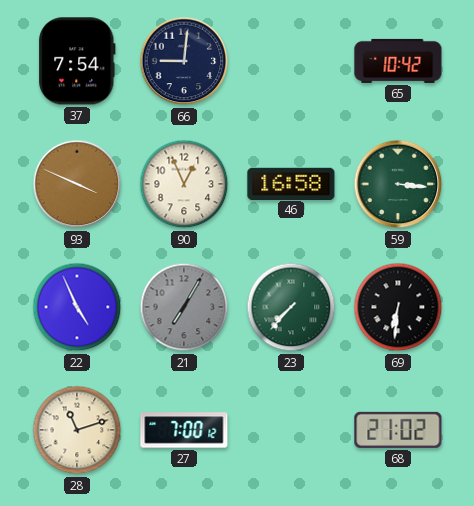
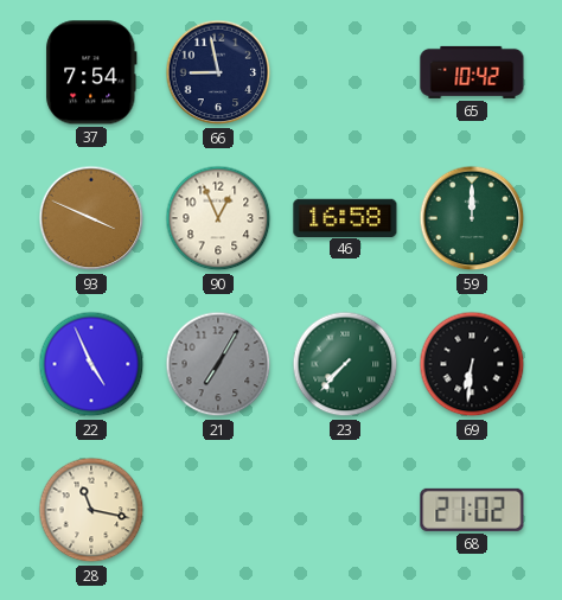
66: 9:01 -> 8:58 (218, 72)
59: 3:16 -> 12:00 (472, 218)
28: 11:12 -> 11:17 (91, 510)
27: 7:00 -> none (184, 430)
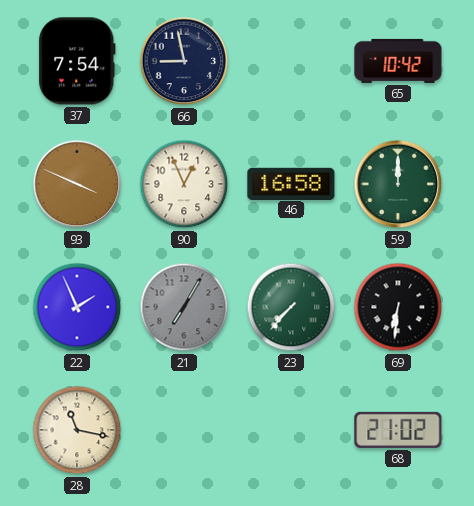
22: 4:56 -> 1:56 (77, 307)
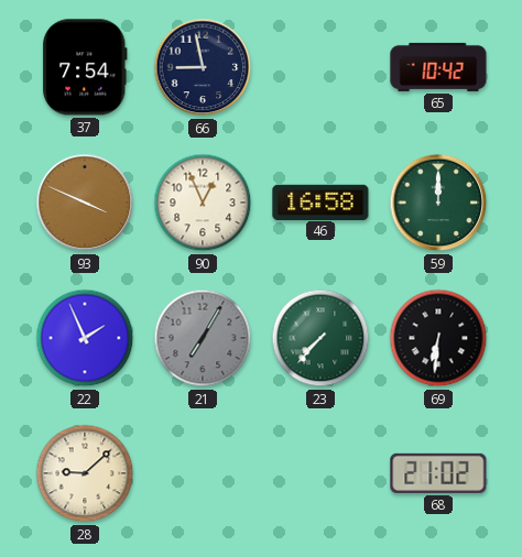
28: 11:17 -> 9:08 (85, 473)
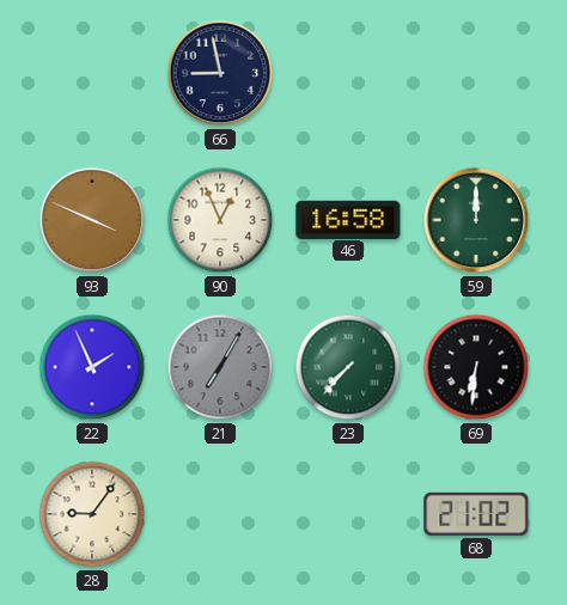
37: 7:54 -> none (85, 67)
65: 10:42 -> none (438, 67)
28: 9:08 -> 9:06 (92, 514)
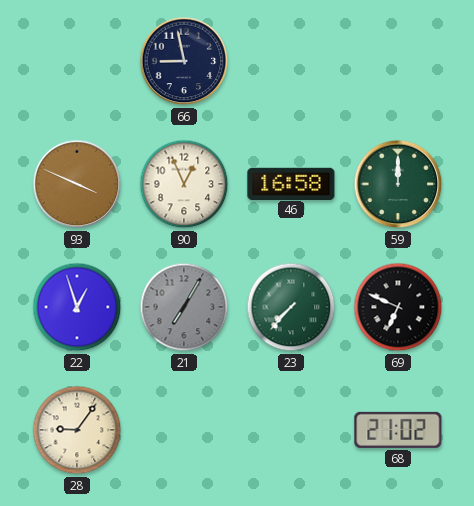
22: 1:56 -> 12:57 (77, 307)
69: 6:31 -> 6:49 (398, 307)
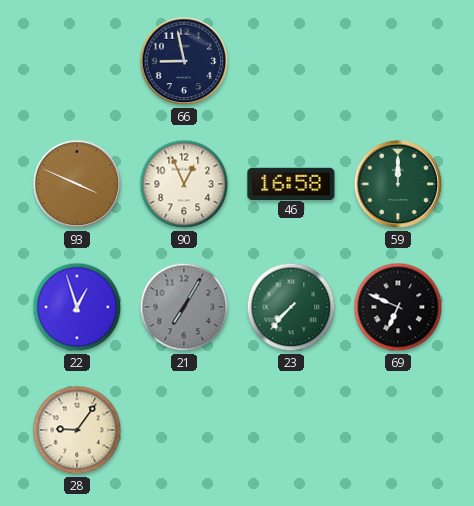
68: 21:02 -> none (398, 430)
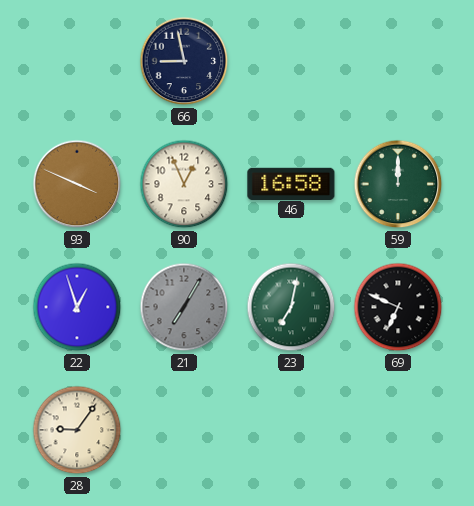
23: 7:37 -> 7:02 (291, 307)
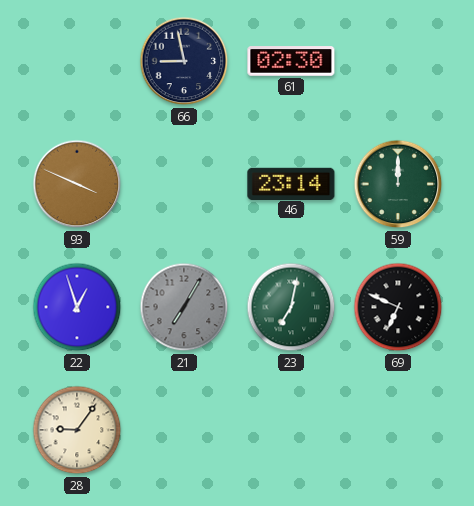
61: none -> 02:30 (291, 61)
90: 12:56 -> none (184, 184)
46: 16:58 -> 23:14 (291, 183)
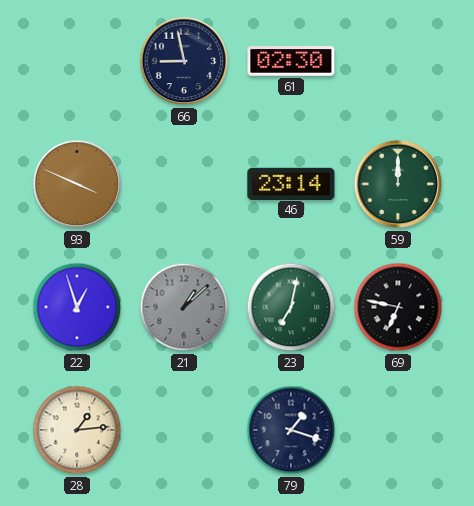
21: 7:05 -> 1:08 (184, 307)
69: 6:49 -> 6:47 (398, 307)
28: 9:06 -> 1:14 (77, 430)
79: none -> 1:18 (291, 430)
